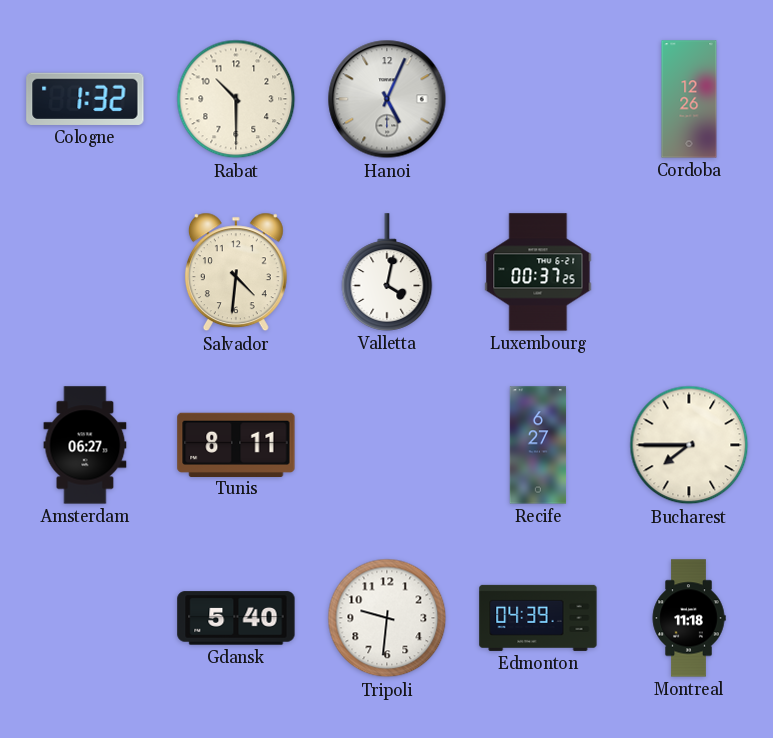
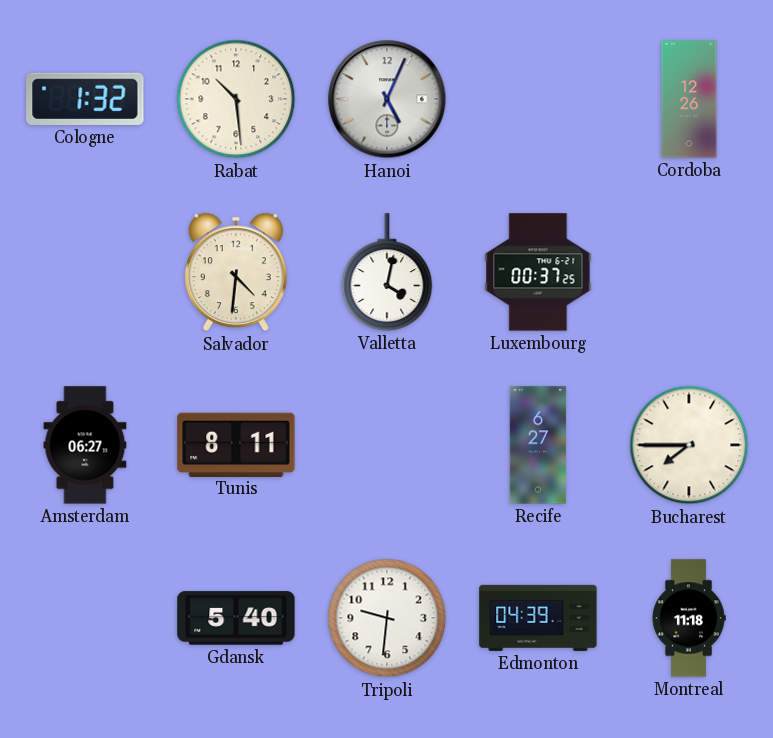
Rabat: 10:30 -> 10:29 (236, 99)
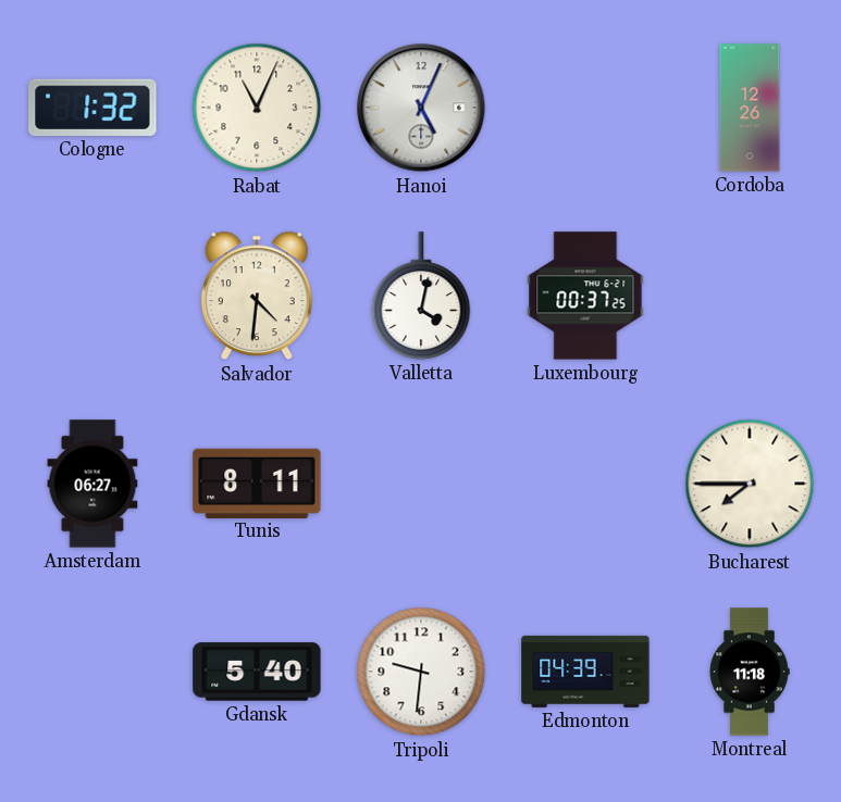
Rabat: 10:29 -> 11:04 (257, 108)
Recife: 6:27 -> none (538, 445)
